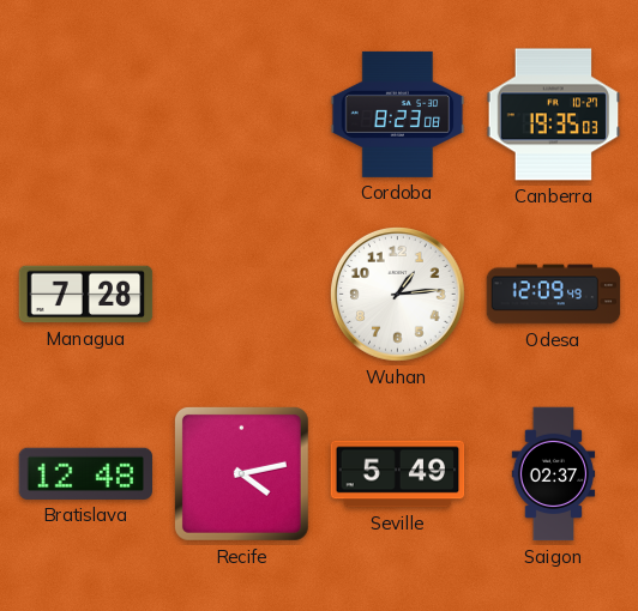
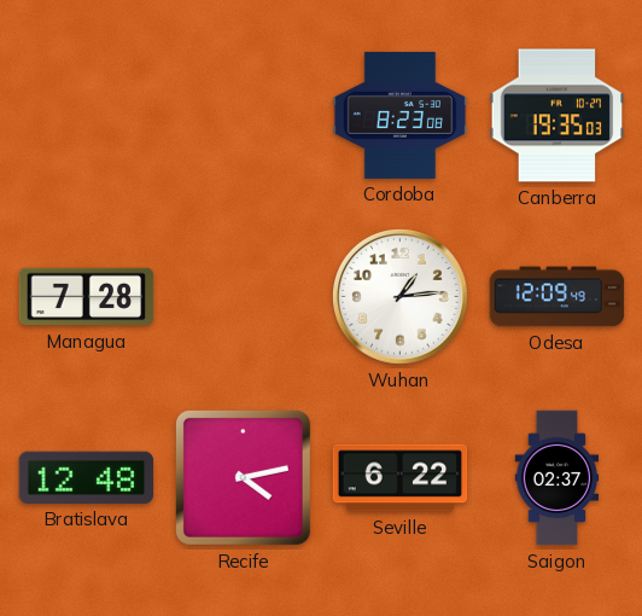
Seville: 5:49 -> 6:22 (401, 478)
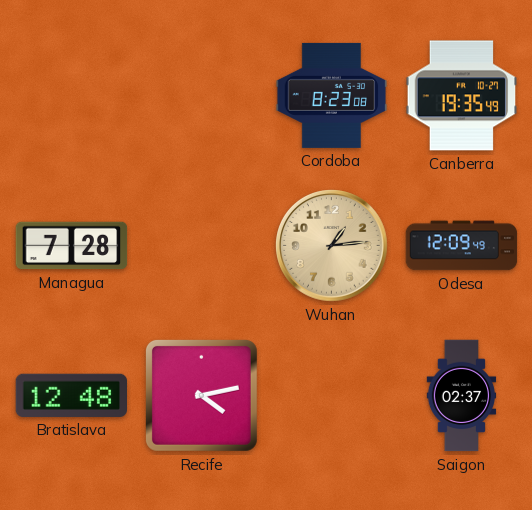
Canberra: 19:35:03 -> 19:35:49 (462, 96)
Wuhan dial: white -> champagne (332, 246)
Seville: 6:22 -> none (401, 478)
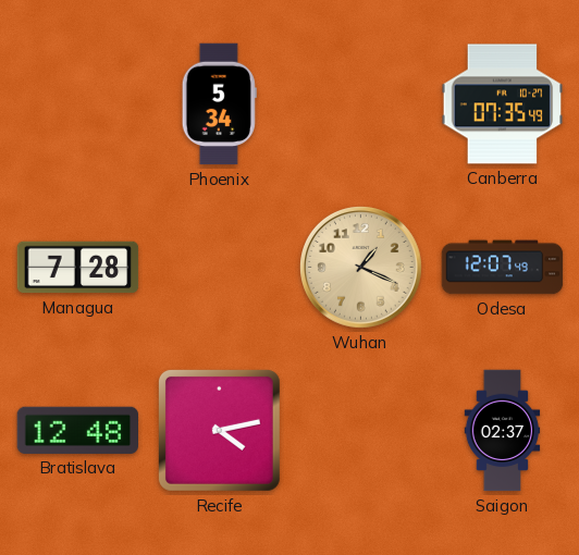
Phoenix: none -> 5:34 (219, 104)
Cordoba: 8:23 -> none (332, 95)
Canberra: 19:35 -> 07:35 (503, 104)
Wuhan: 1:14 -> 1:19 (361, 268)
Odesa: 12:09 -> 12:07 (503, 268)
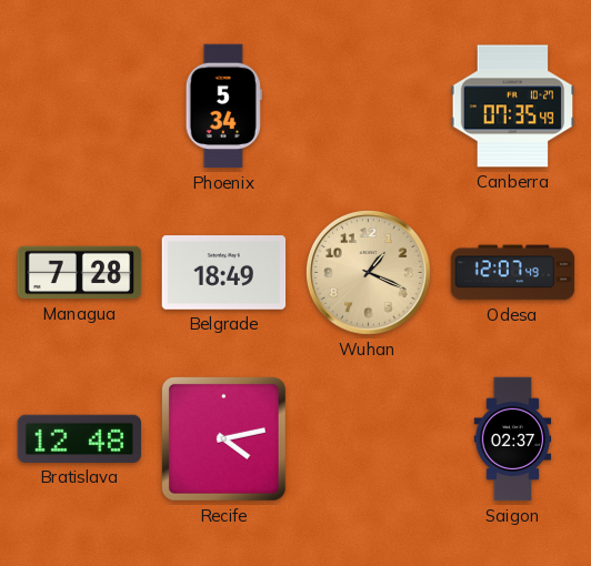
Belgrade: none -> 18:49 (224, 273)
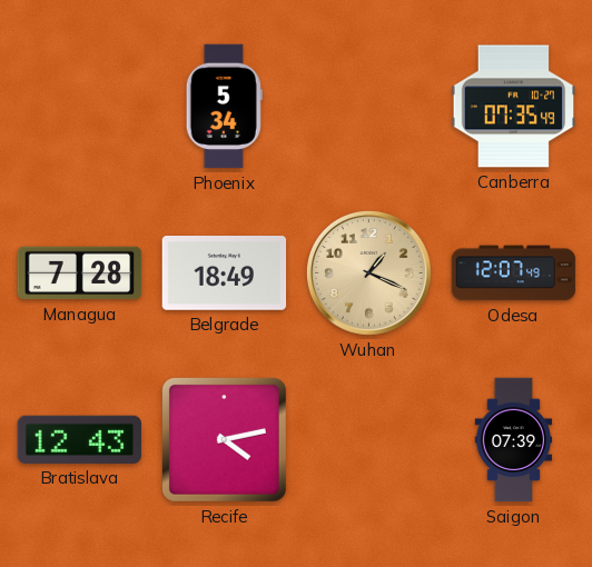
Bratislava: 12:48 -> 12:43 (80, 439)
Saigon: 02:37 -> 07:39 (514, 440)
